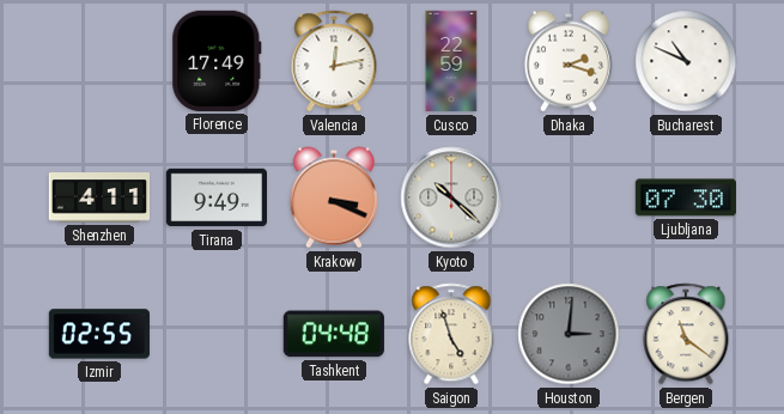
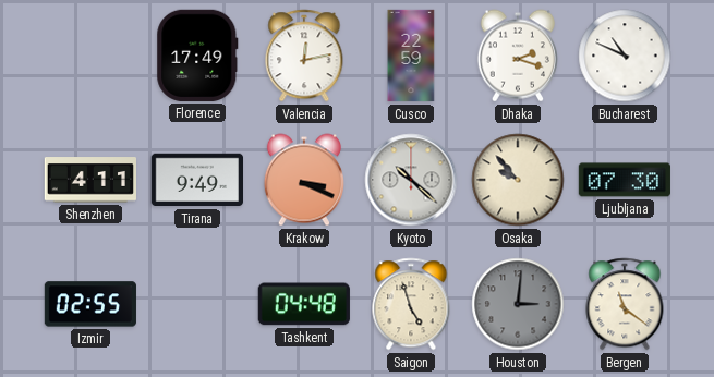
Osaka: none -> 9:53 (518, 180)
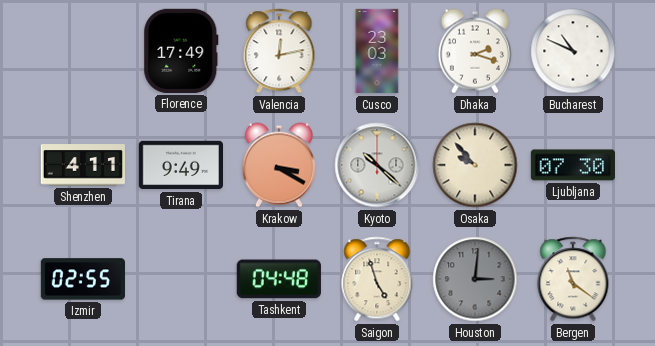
Cusco: 22:59 -> 23:03 (377, 51)
Krakow: 3:19 -> 3:20 (279, 165)
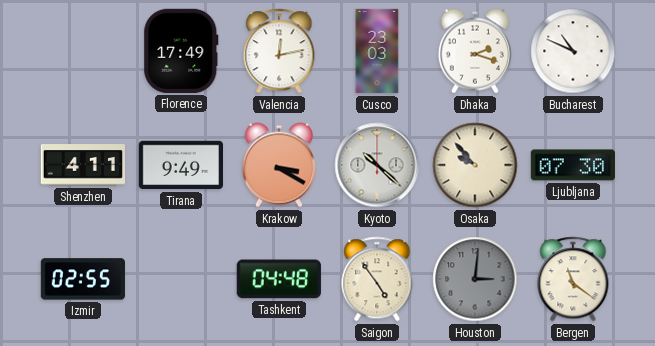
Saigon: 4:57 -> 4:54 (377, 279)
